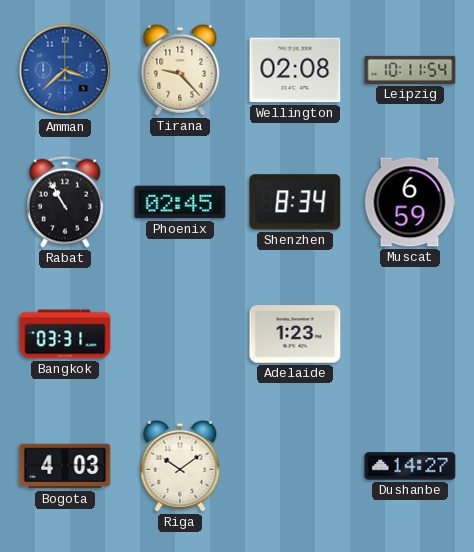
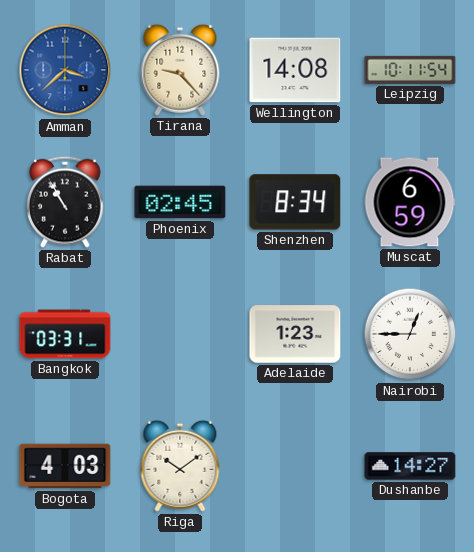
Wellington: 02:08 -> 14:08 (295, 70)
Nairobi: none -> 12:45 (410, 334)
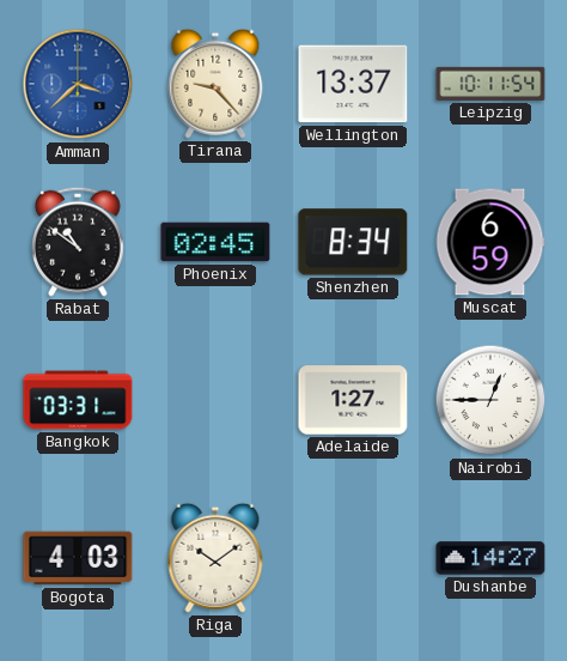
Wellington: 14:08 -> 13:37 (353, 84)
Rabat: 10:55 -> 10:51 (79, 242)
Adelaide: 1:23 -> 1:27 (353, 400)
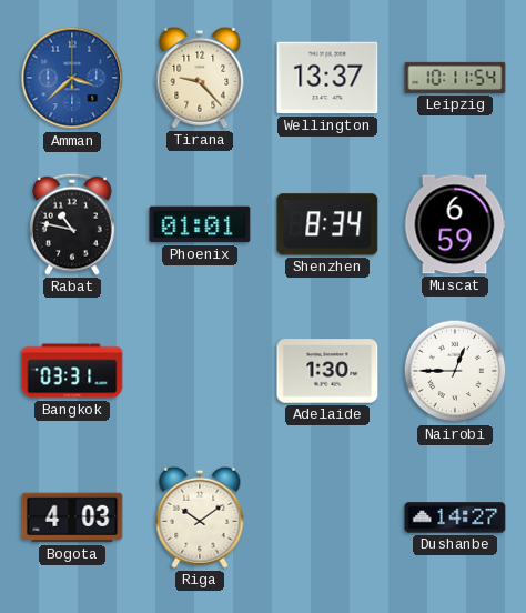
Rabat: 10:51 -> 10:47 (73, 224)
Phoenix: 02:45 -> 01:01 (200, 224)
Adelaide: 1:27 -> 1:30 (327, 371)
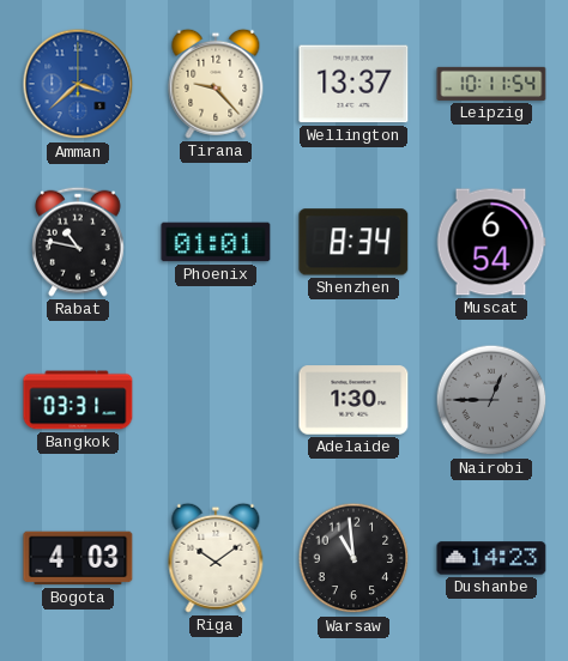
Muscat: 6:59 -> 6:54 (491, 242)
Nairobi dial: white -> grey (491, 400)
Warsaw: none -> 10:59 (354, 558)
Dushanbe: 14:27 -> 14:23 (491, 558)
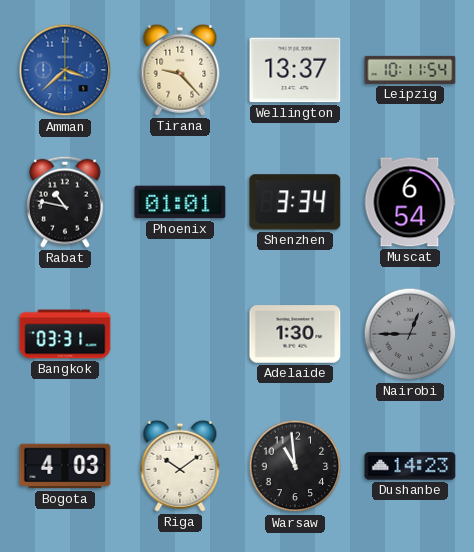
Shenzhen: 8:34 -> 3:34 (295, 202)
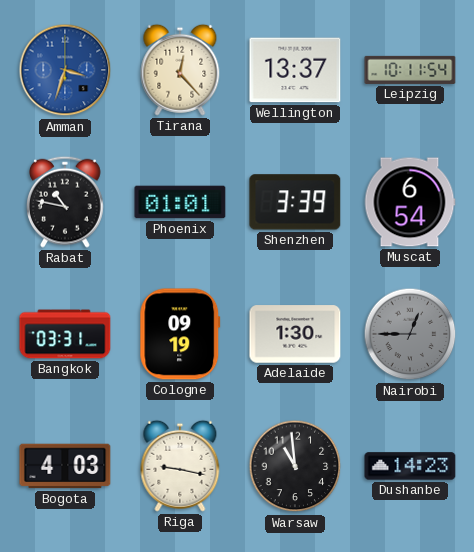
Amman: 3:38 -> 3:33 (65, 70)
Tirana: 9:23 -> 12:23 (180, 70)
Shenzhen: 3:34 -> 3:39 (295, 202)
Cologne: none -> 09:19 (180, 334)
Riga: 10:09 -> 9:17 (180, 466)
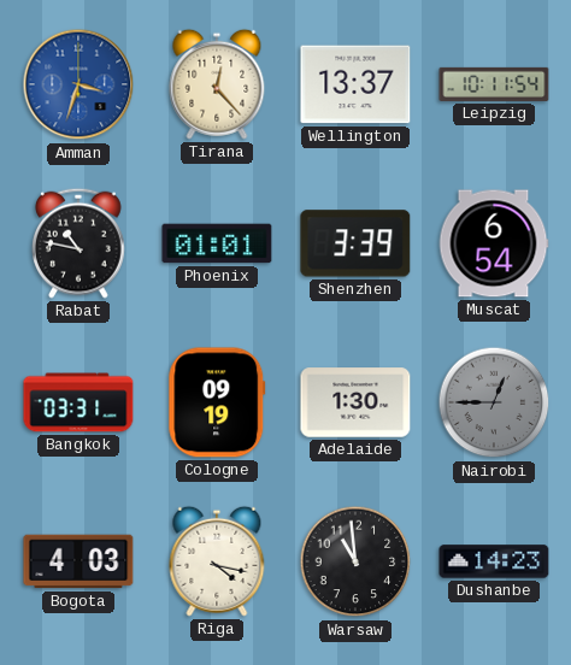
Riga: 9:17 -> 4:17 (217, 561)
